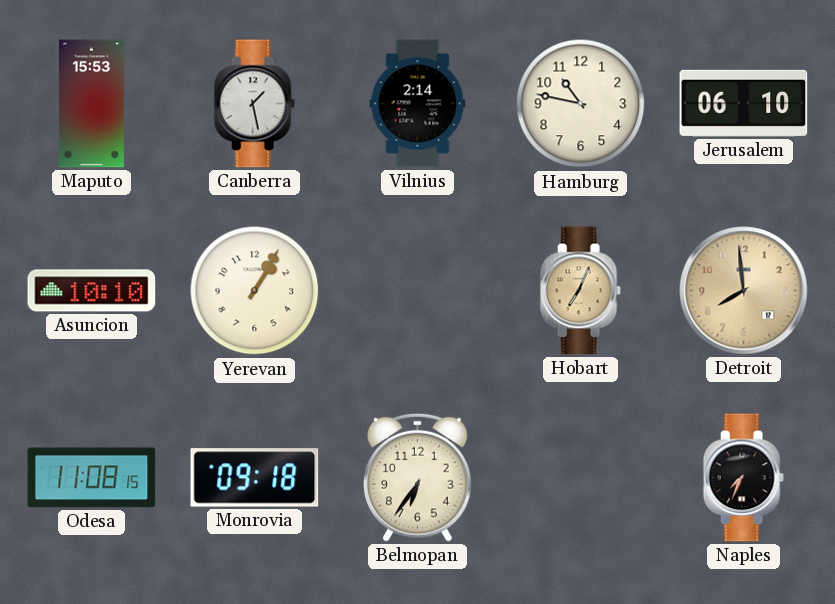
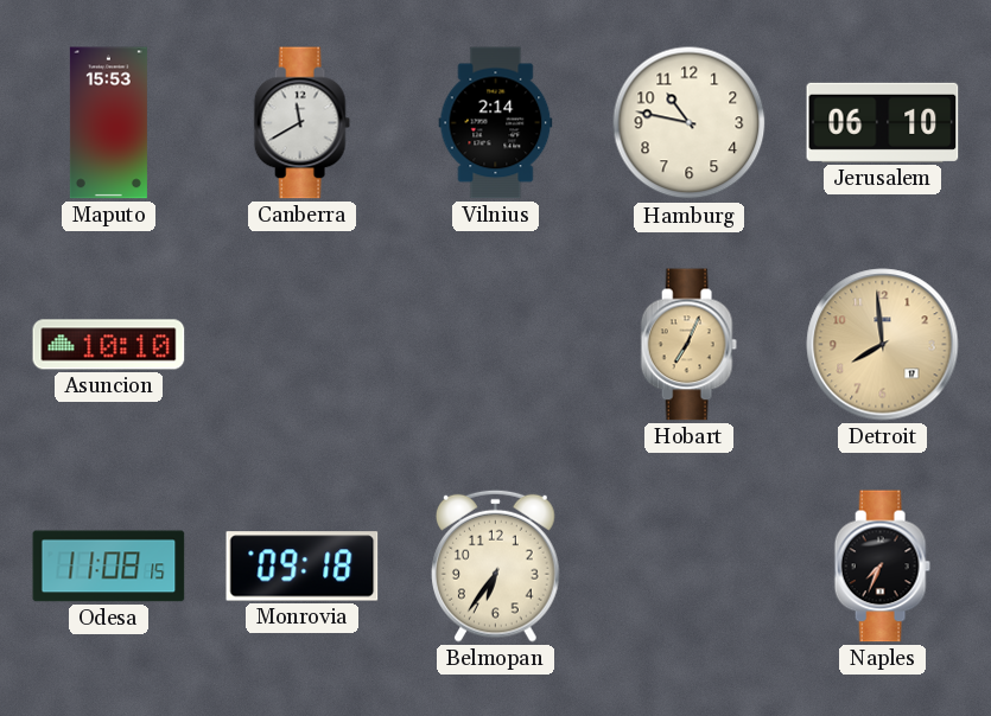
Canberra: 1:28 -> 11:40 (301, 123)
Yerevan: 1:05 -> none (255, 291)
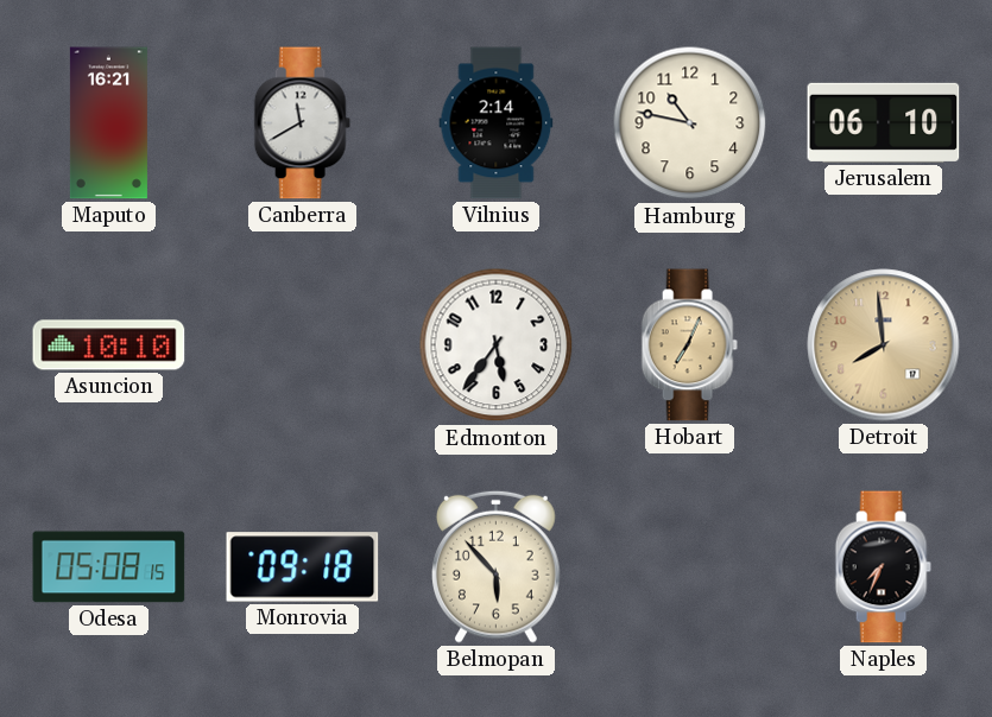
Maputo: 15:53 -> 16:21 (108, 123)
Edmonton: none -> 5:36 (497, 345)
Odesa: 11:08 -> 05:08 (109, 567)
Belmopan: 6:36 -> 5:53 (497, 566)
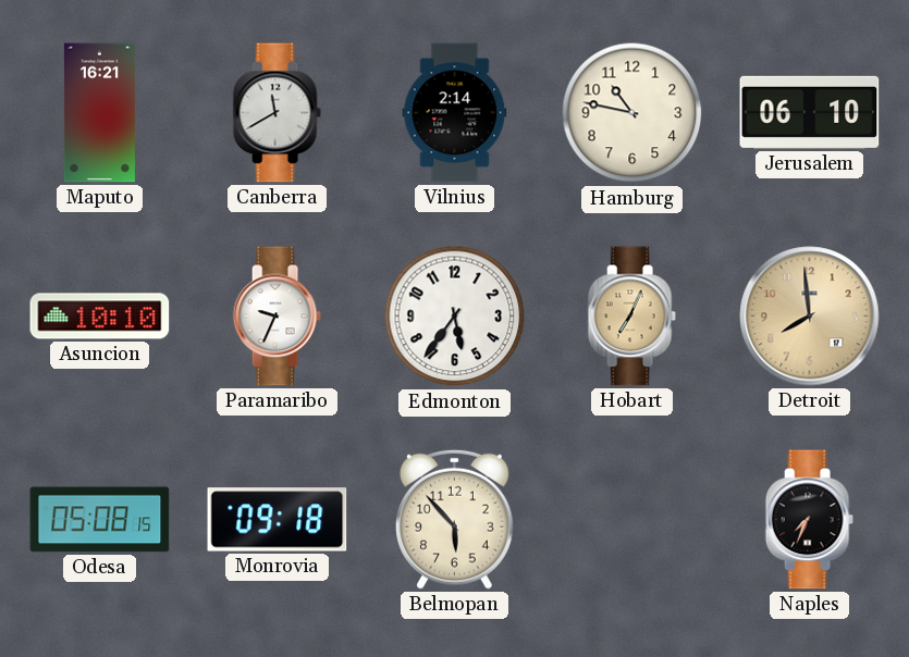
Paramaribo: none -> 9:34 (277, 317)
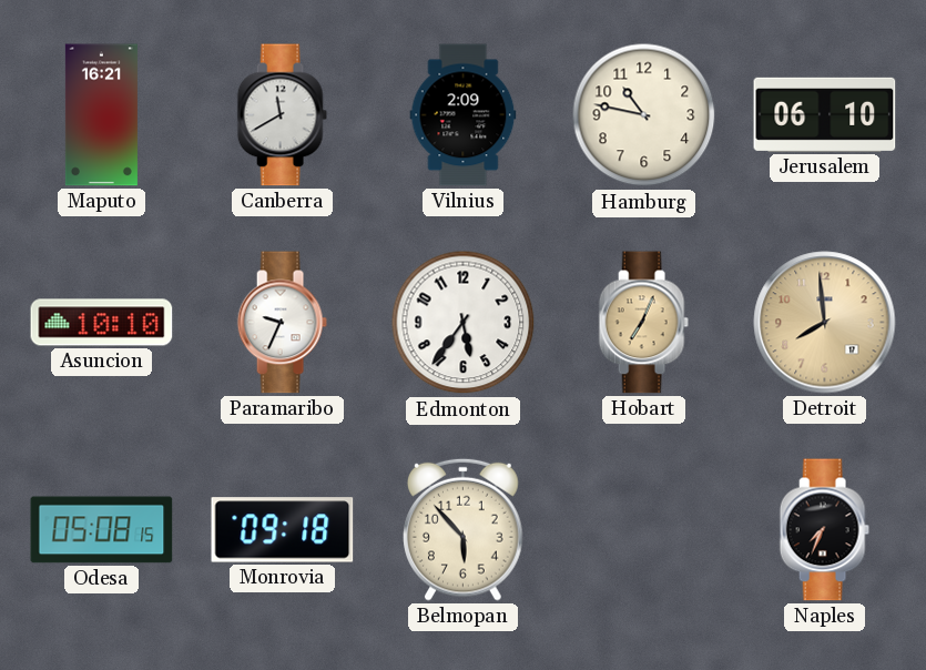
Vilnius: 2:14 -> 2:09 (464, 115)
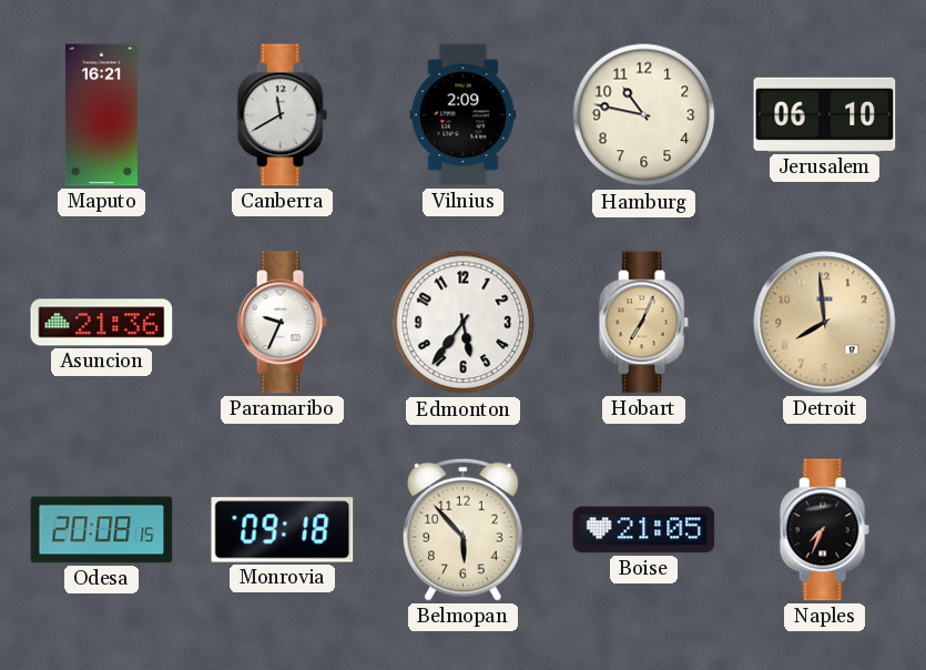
Asuncion: 10:10 -> 21:36 (102, 323)
Odesa: 05:08 -> 20:08 (102, 530)
Boise: none -> 21:05 (644, 530)
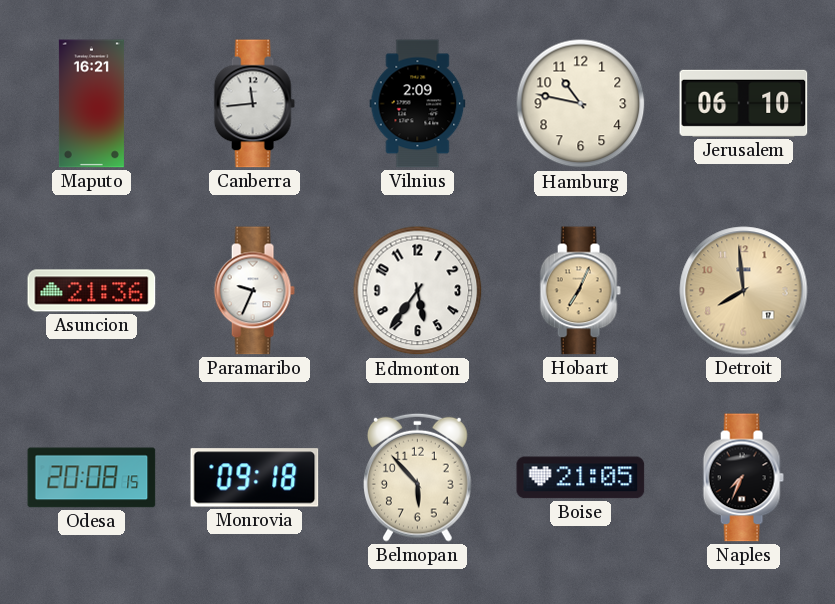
Canberra: 11:40 -> 11:44 (254, 104)
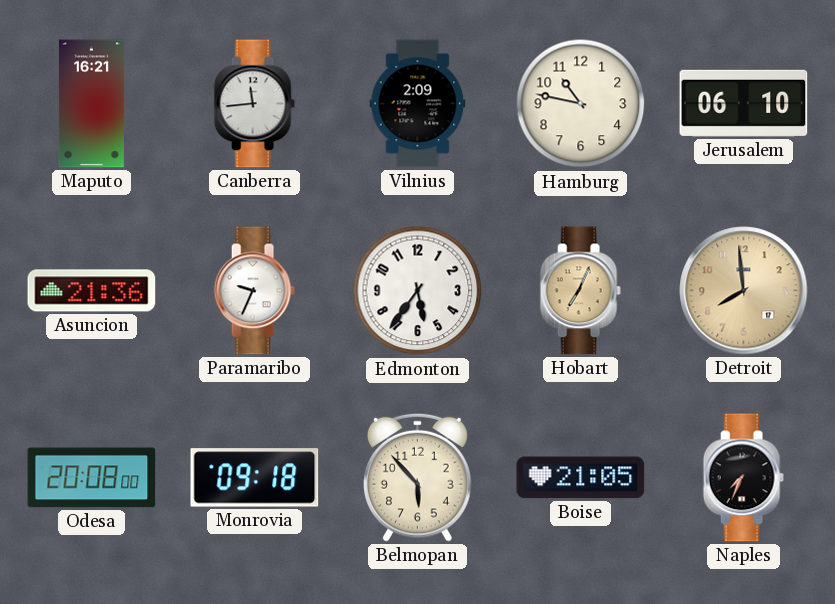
Odesa: 20:08:15 -> 20:08:00 (92, 478)
